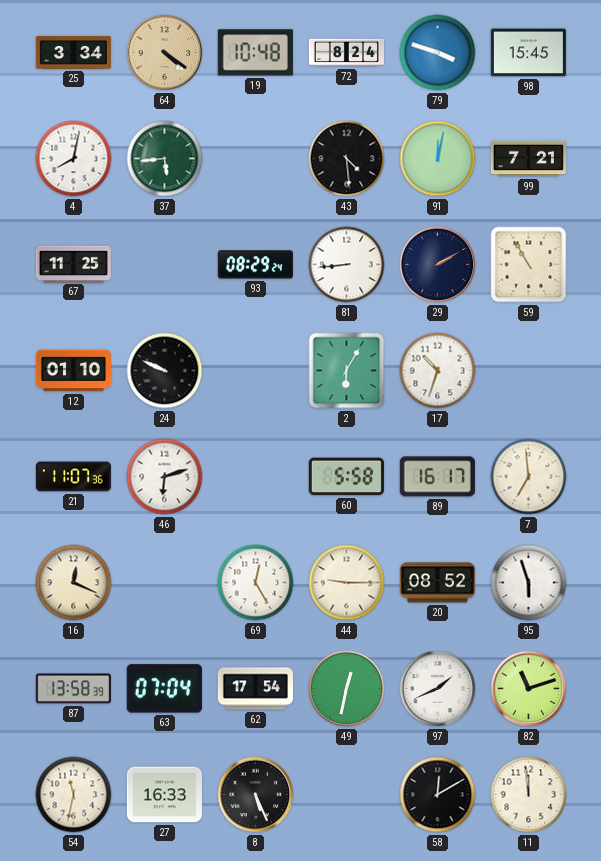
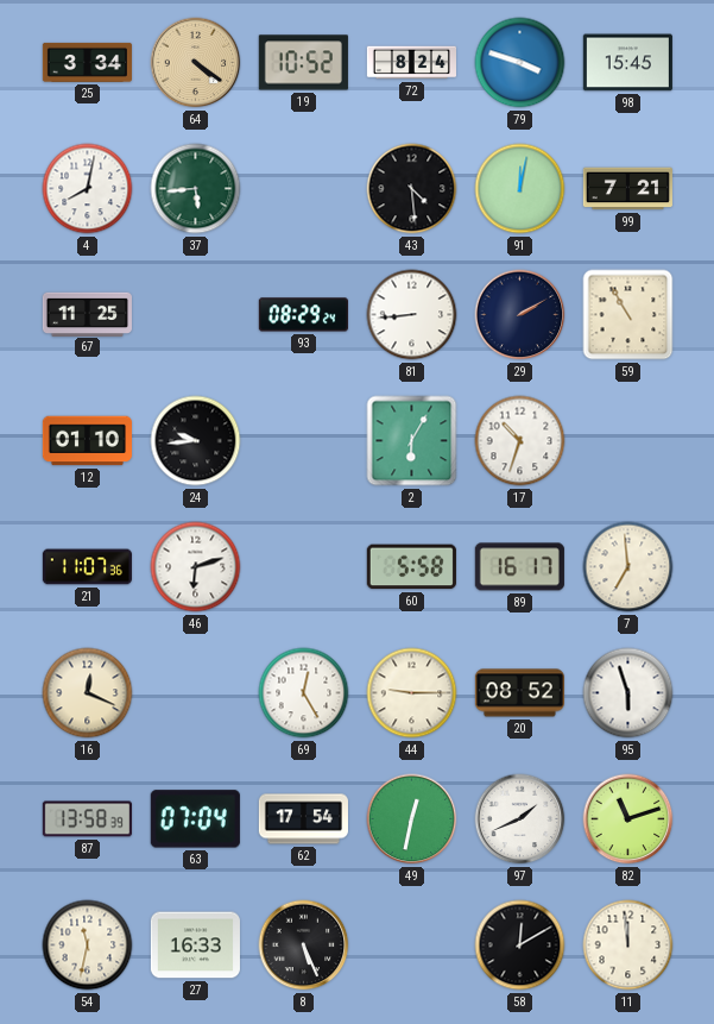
19: 10:48 -> 10:52 (303, 63)
24: 9:49 -> 9:44 (196, 441)
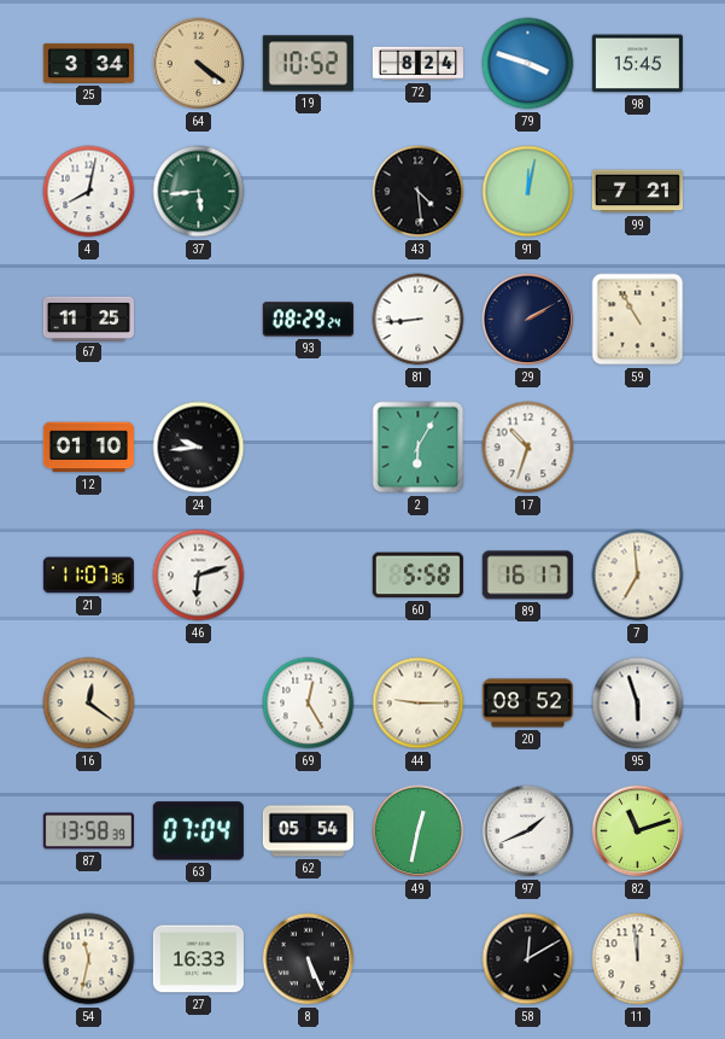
16: 12:19 -> 12:21 (89, 704)
62: 17:54 -> 05:54 (308, 831)
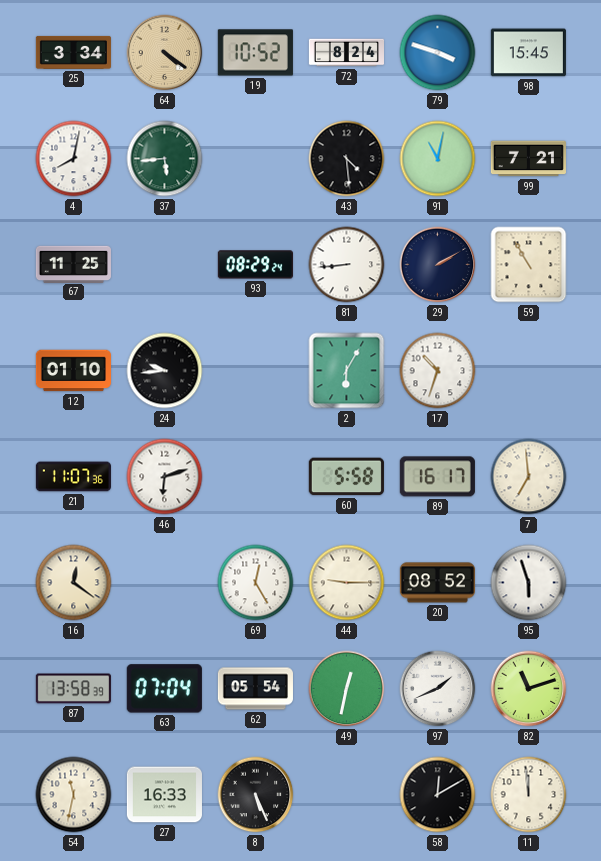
91: 12:02 -> 11:02 (438, 159)
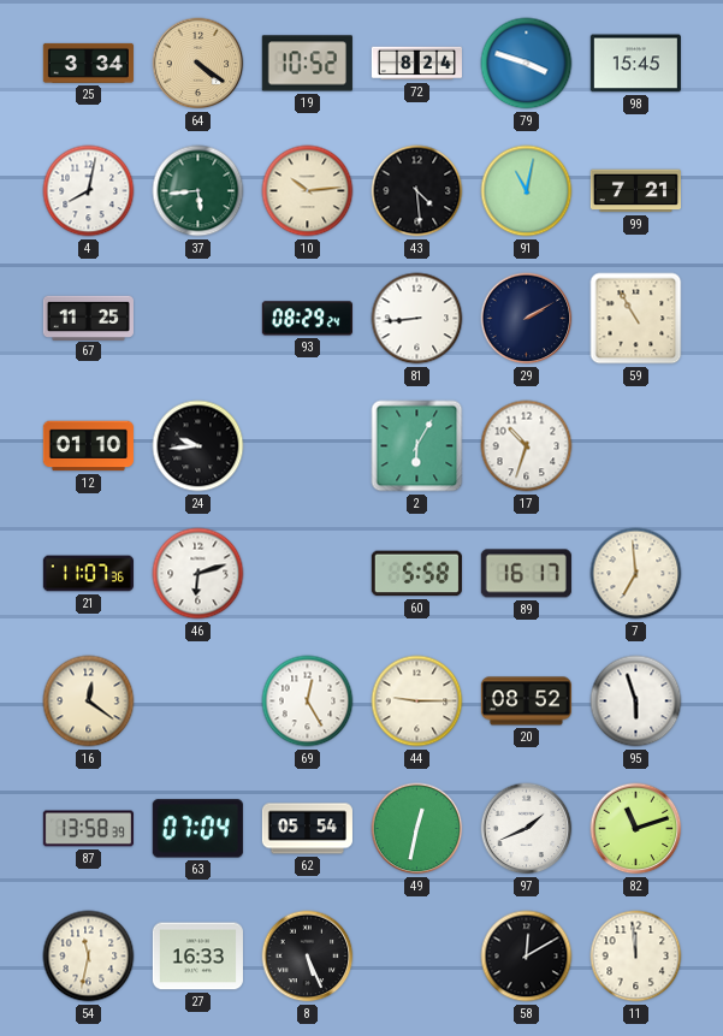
10: none -> 10:14 (308, 191)
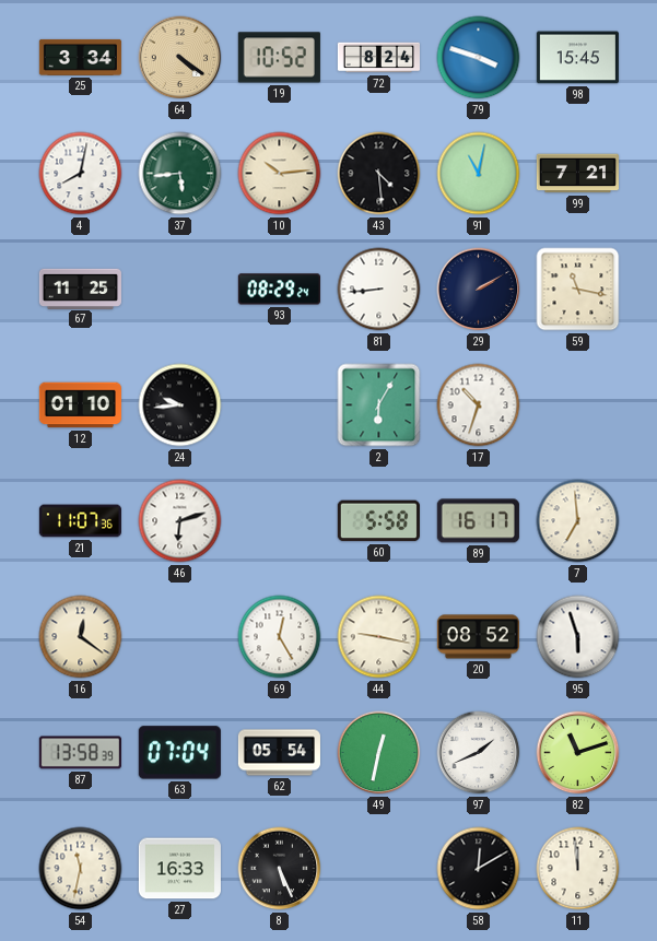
59: 10:55 -> 11:17 (578, 290)
44: 9:15 -> 9:17 (379, 637)
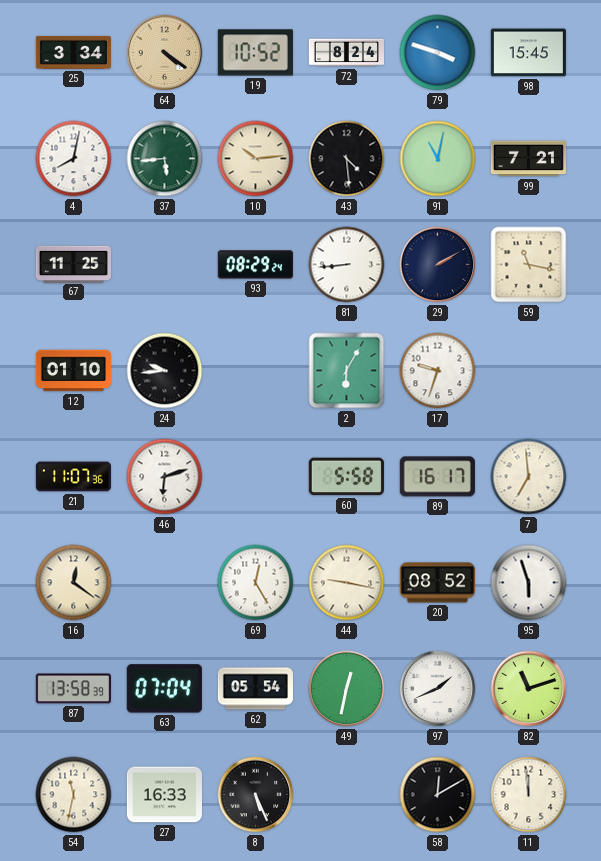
17: 10:33 -> 9:33 (438, 371)
